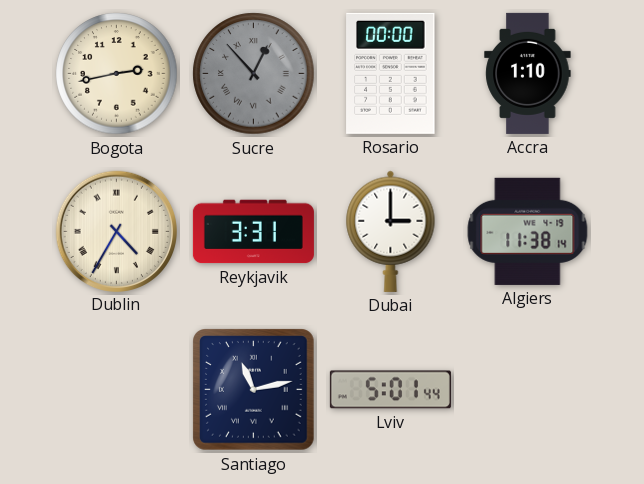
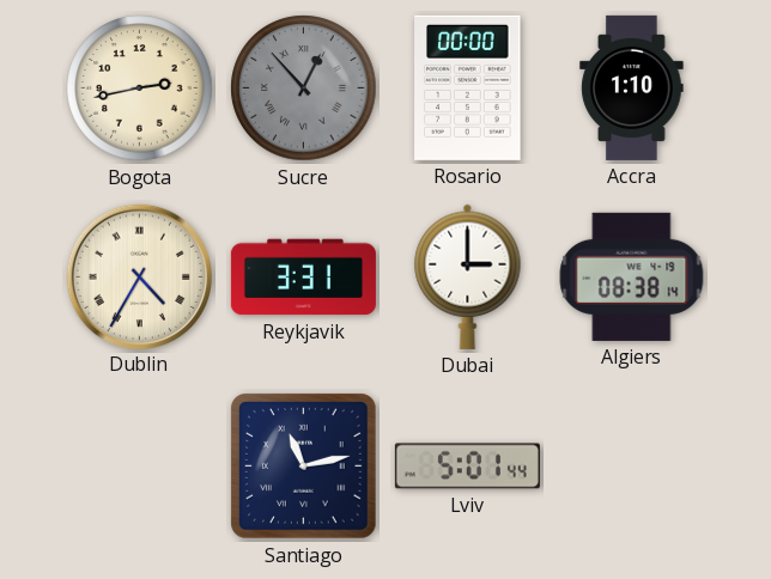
Algiers: 11:38 -> 08:38 (632, 276)
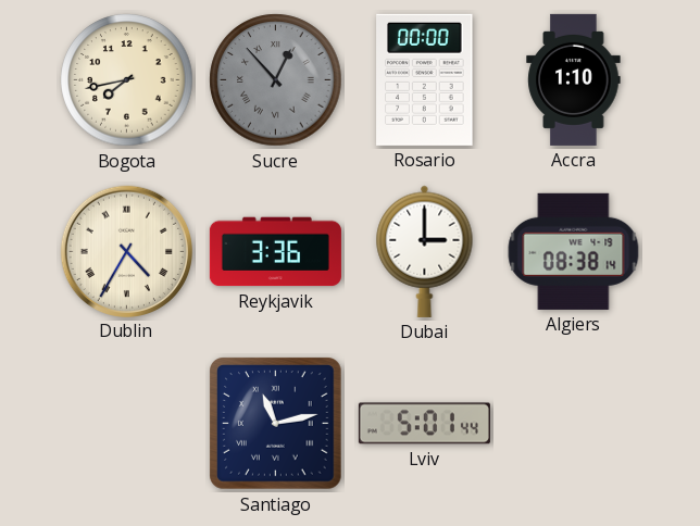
Bogota: 2:43 -> 7:43 (127, 80)
Reykjavik: 3:31 -> 3:36 (275, 252)
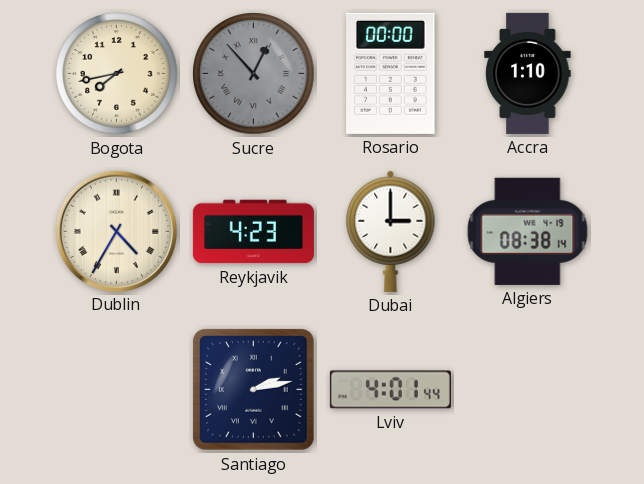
Reykjavik: 3:36 -> 4:23 (253, 232)
Santiago: 11:13 -> 2:13 (254, 390)
Lviv: 5:01 -> 4:01 (390, 390)
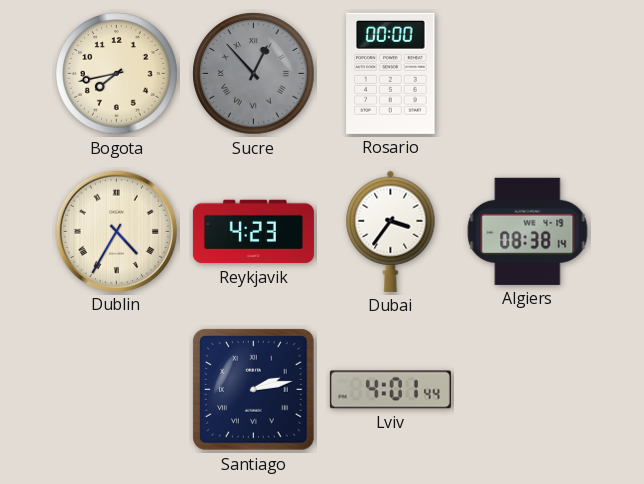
Accra: 1:10 -> none (528, 73)
Dubai: 3:00 -> 3:36 (391, 231)
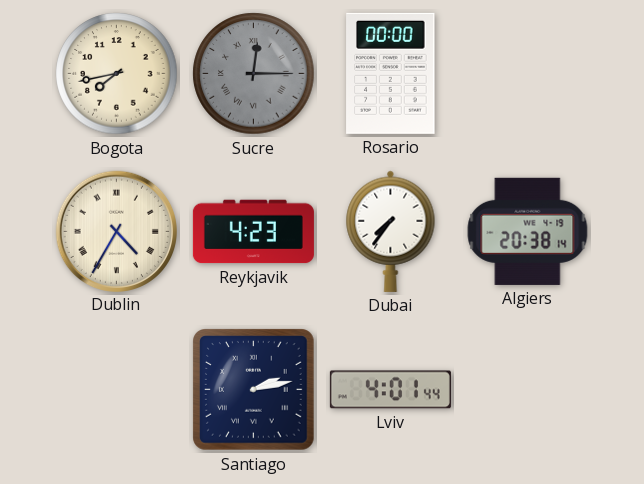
Sucre: 12:53 -> 12:15 (254, 74)
Dubai: 3:36 -> 7:36 (391, 231)
Algiers: 08:38 -> 20:38 (528, 231)
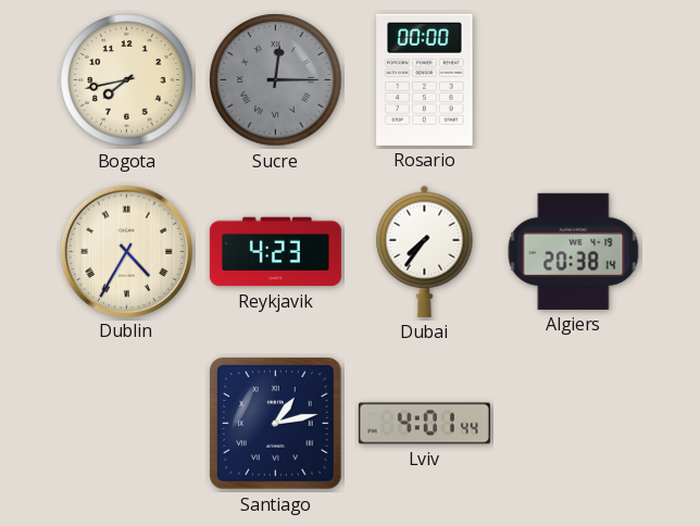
Santiago: 2:13 -> 1:13 (276, 424)
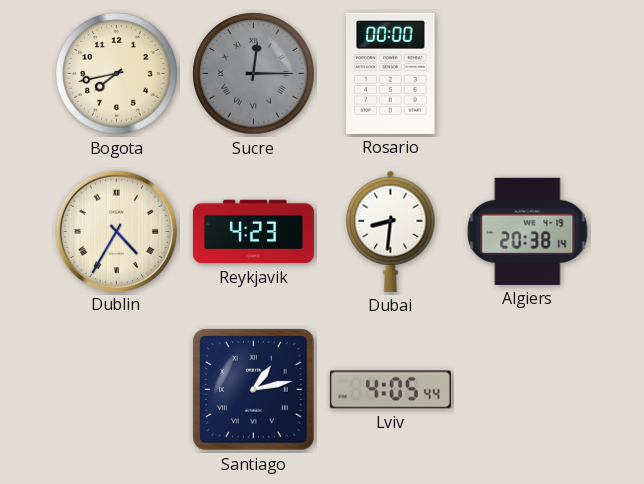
Dubai: 7:36 -> 8:31 (391, 231)
Lviv: 4:01 -> 4:05 (390, 390)
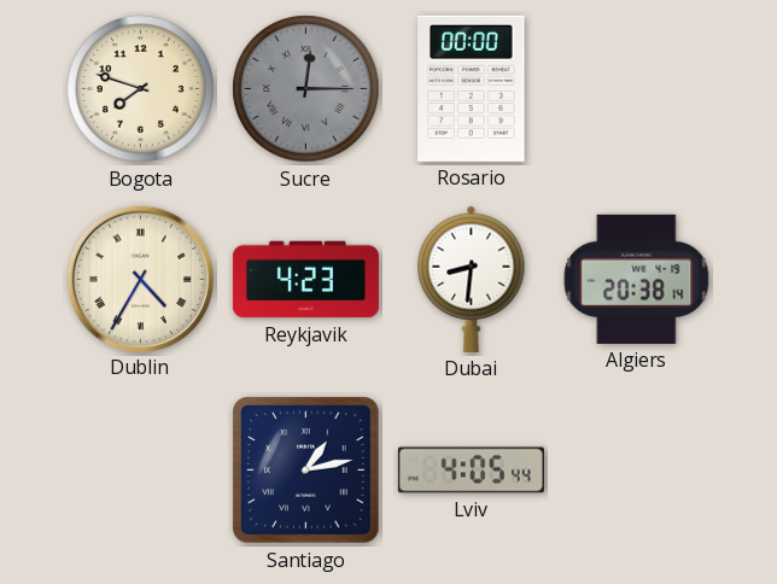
Bogota: 7:43 -> 7:48 (141, 89)
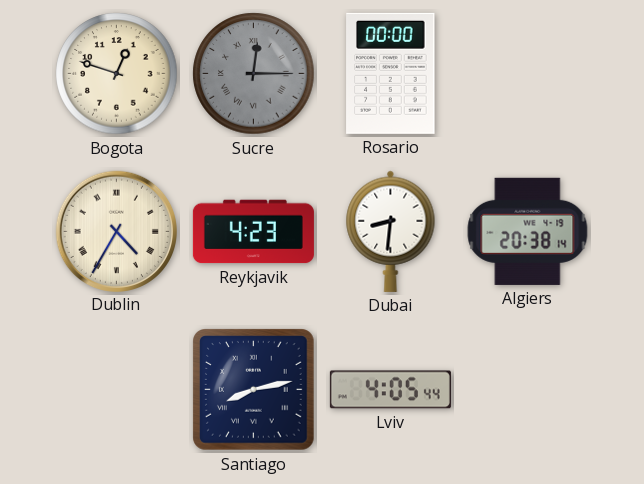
Bogota: 7:48 -> 12:48 (117, 74)
Santiago: 1:13 -> 8:13 (254, 390)
